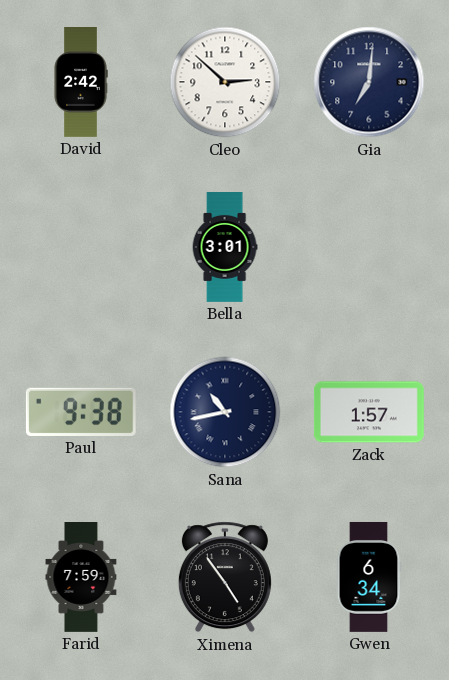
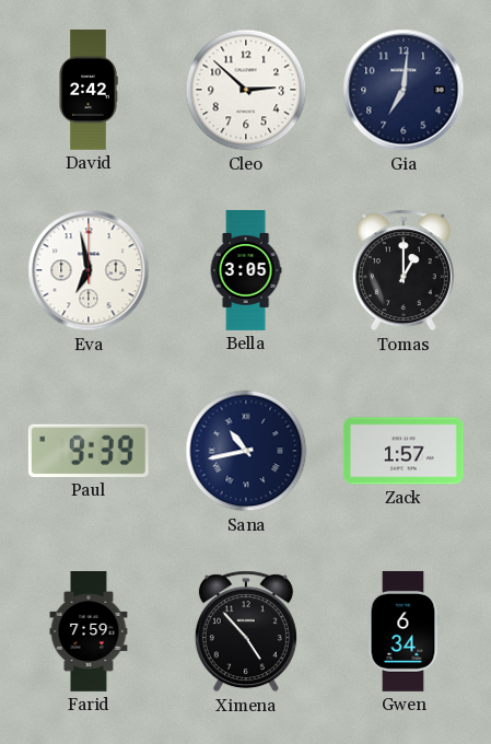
Eva: none -> 6:58 (89, 270)
Bella: 3:01 -> 3:05 (246, 271)
Tomas: none -> 1:00 (404, 270)
Paul: 9:38 -> 9:39 (89, 451)
Ximena: 4:54 -> 4:53 (246, 631)
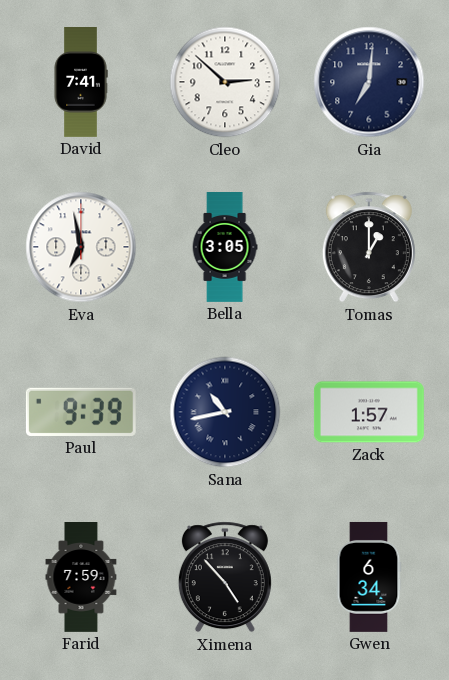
David: 2:42 -> 7:41 (81, 83)
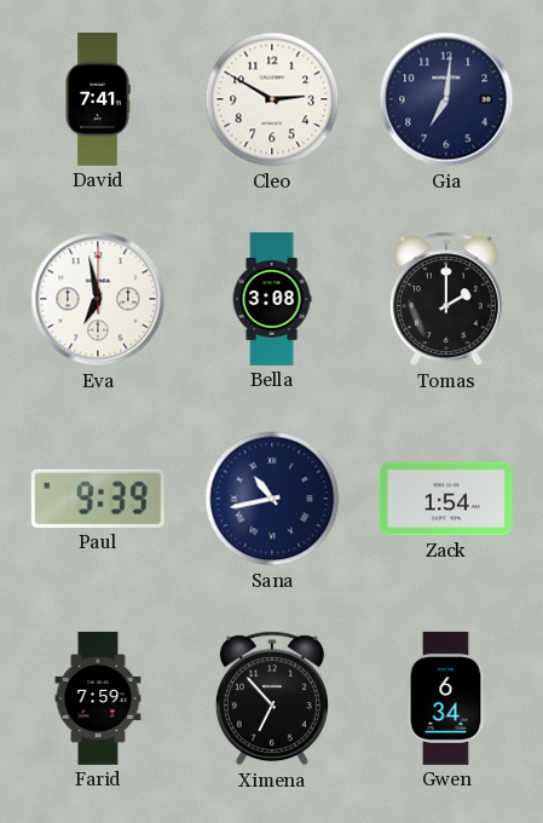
Cleo: 2:52 -> 2:50 (272, 99)
Bella: 3:05 -> 3:08 (272, 300)
Tomas: 1:00 -> 2:00 (446, 299)
Zack: 1:57 -> 1:54 (446, 499)
Ximena: 4:53 -> 6:53 (272, 698)
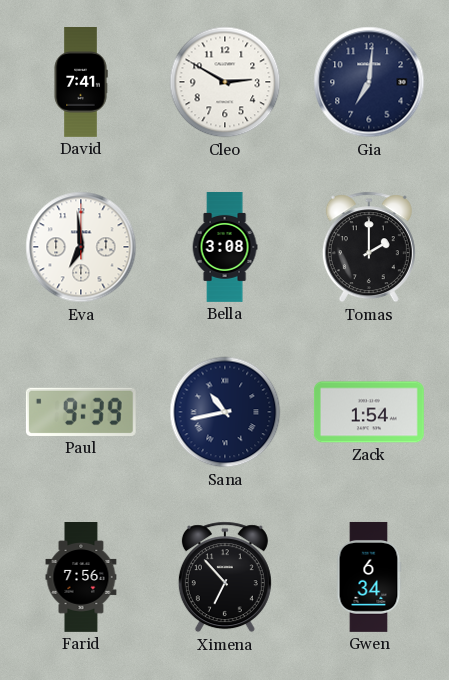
Eva: 6:58 -> 6:59 (81, 247)
Farid: 7:59 -> 7:56 (81, 578)
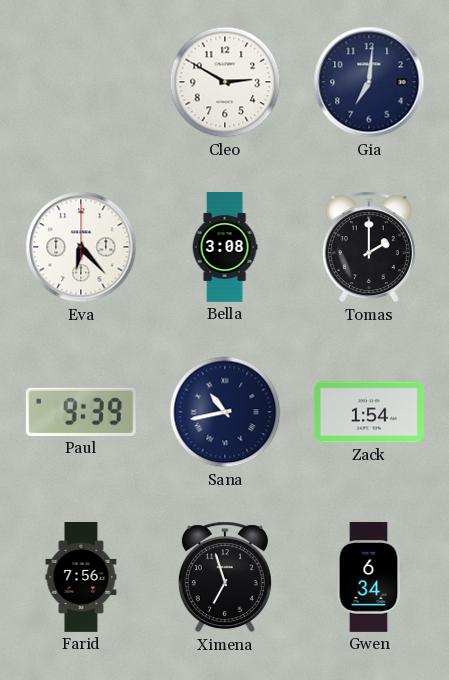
David: 7:41 -> none (81, 83)
Eva: 6:59 -> 6:23 (81, 247)
Ximena: 6:53 -> 6:57 (225, 577)
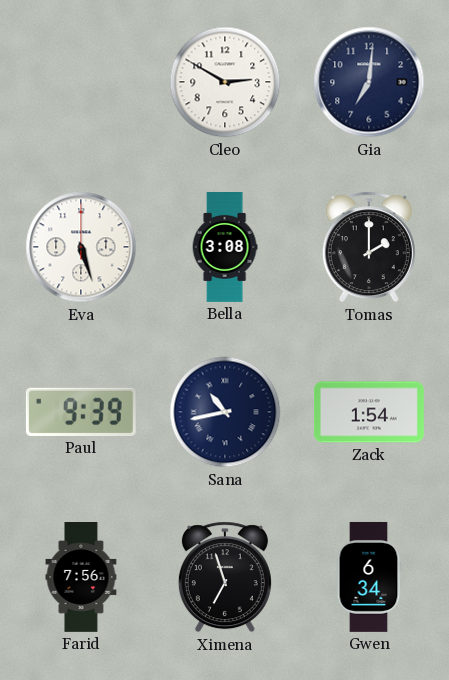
Eva: 6:23 -> 5:27 (81, 247)
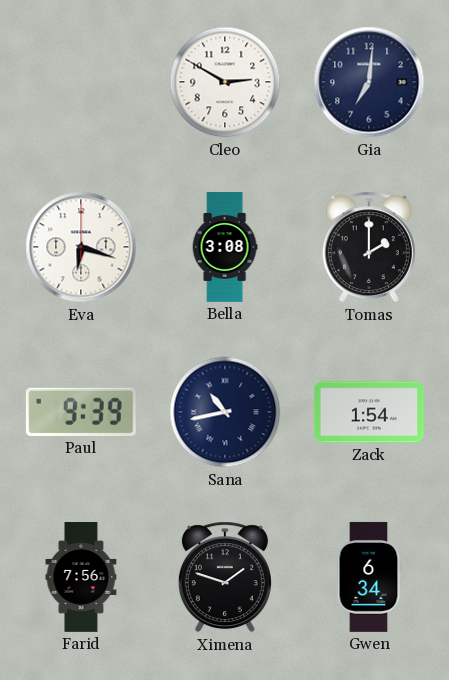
Eva: 5:27 -> 6:18 (81, 247)
Ximena: 6:57 -> 1:48 (225, 577)
